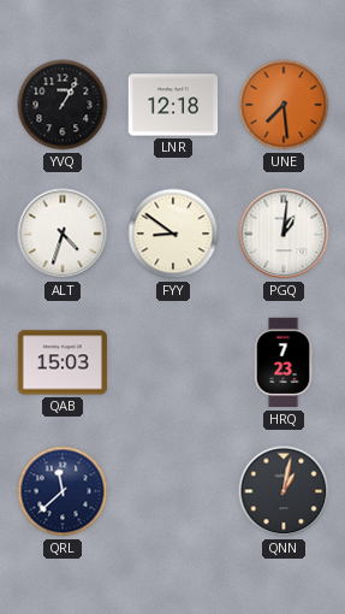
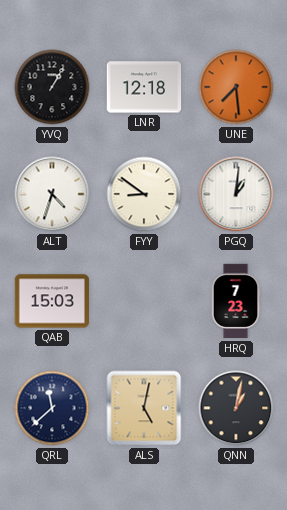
ALS: none -> 5:02 (144, 408)
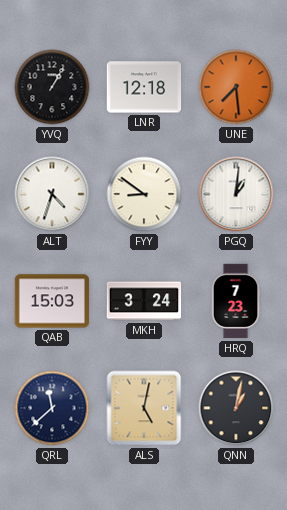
MKH: none -> 3:24 (144, 301)
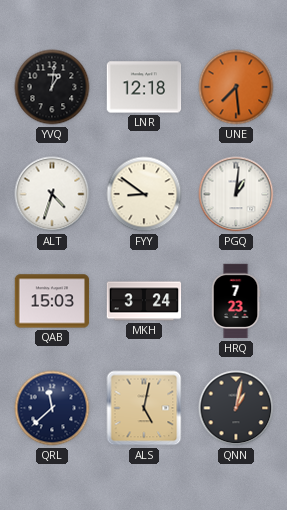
YVQ: 1:05 -> 1:01 (52, 87)
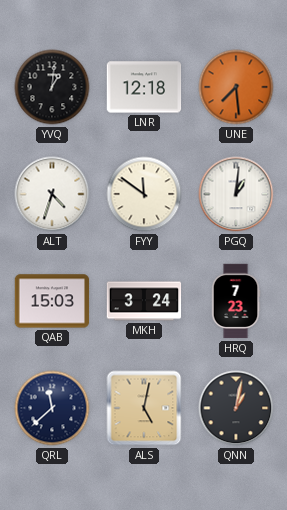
FYY: 8:51 -> 11:51 (144, 194)
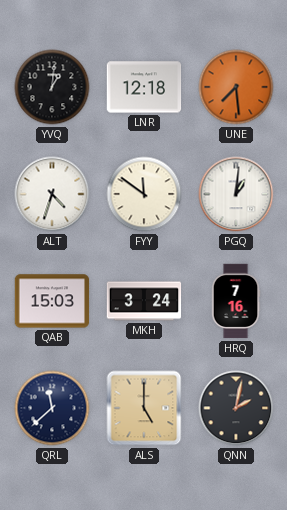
HRQ: 7:23 -> 7:16 (236, 301)
ALS: 5:02 -> 5:00 (144, 408)
QNN: 1:02 -> 2:02 (236, 408)
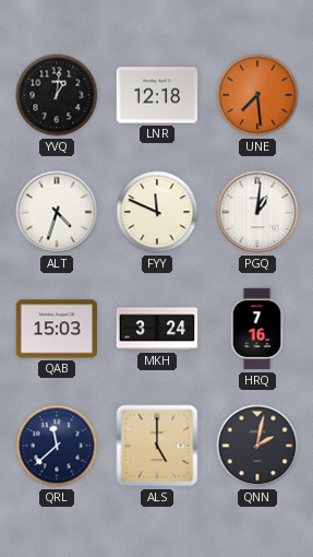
FYY: 11:51 -> 11:49 (157, 212)
